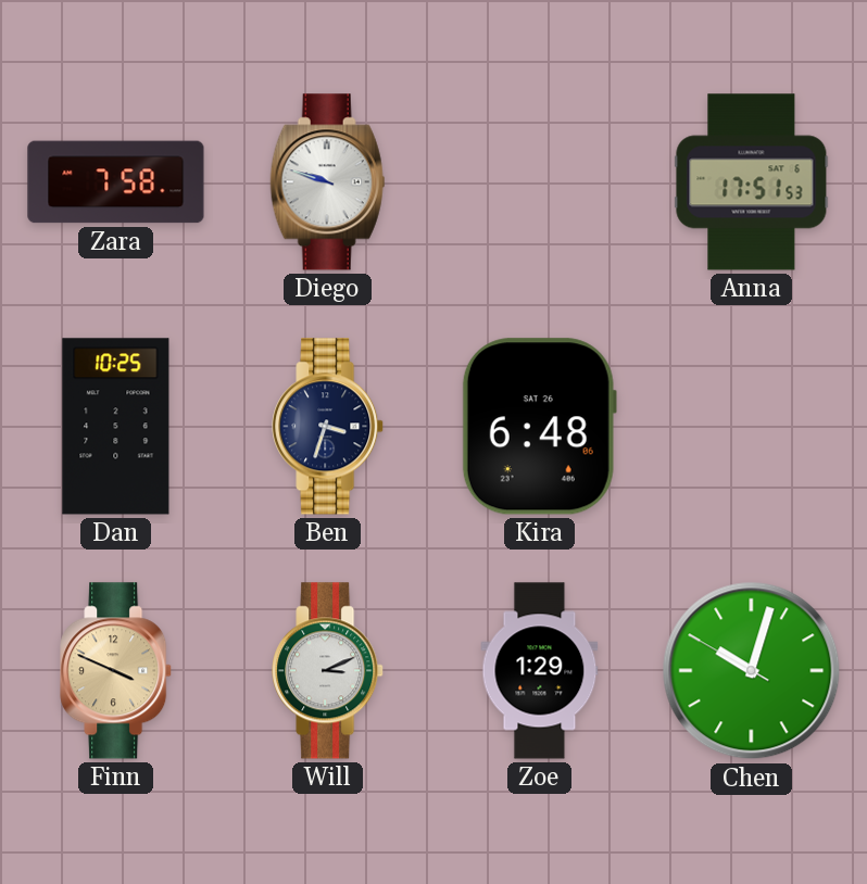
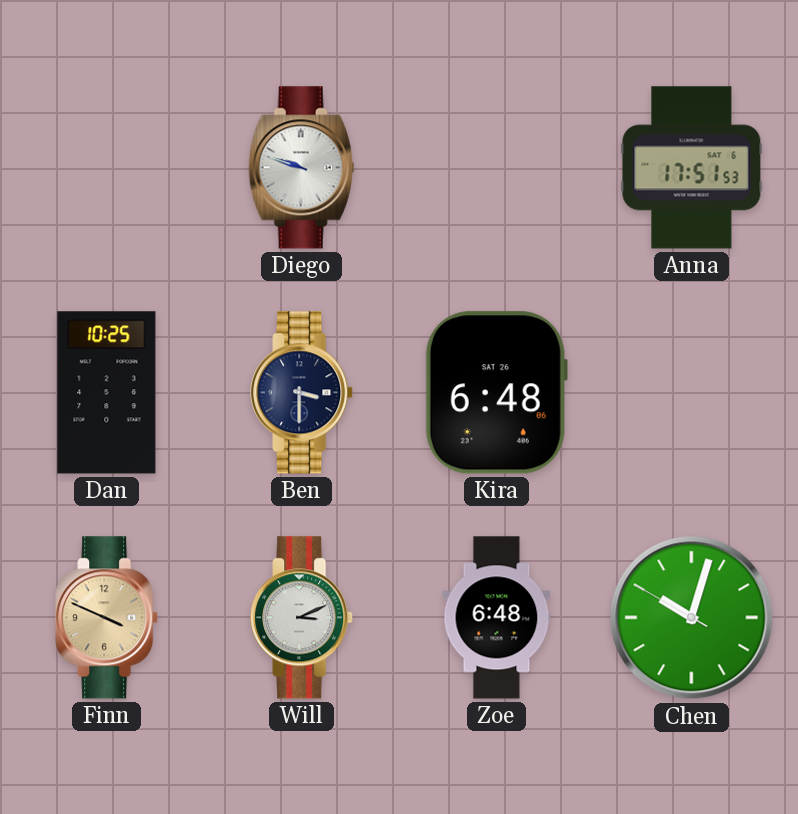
Zara: 7:58 -> none (116, 182)
Ben: 3:33 -> 3:30 (302, 393)
Zoe: 1:29 -> 6:48 (497, 618)
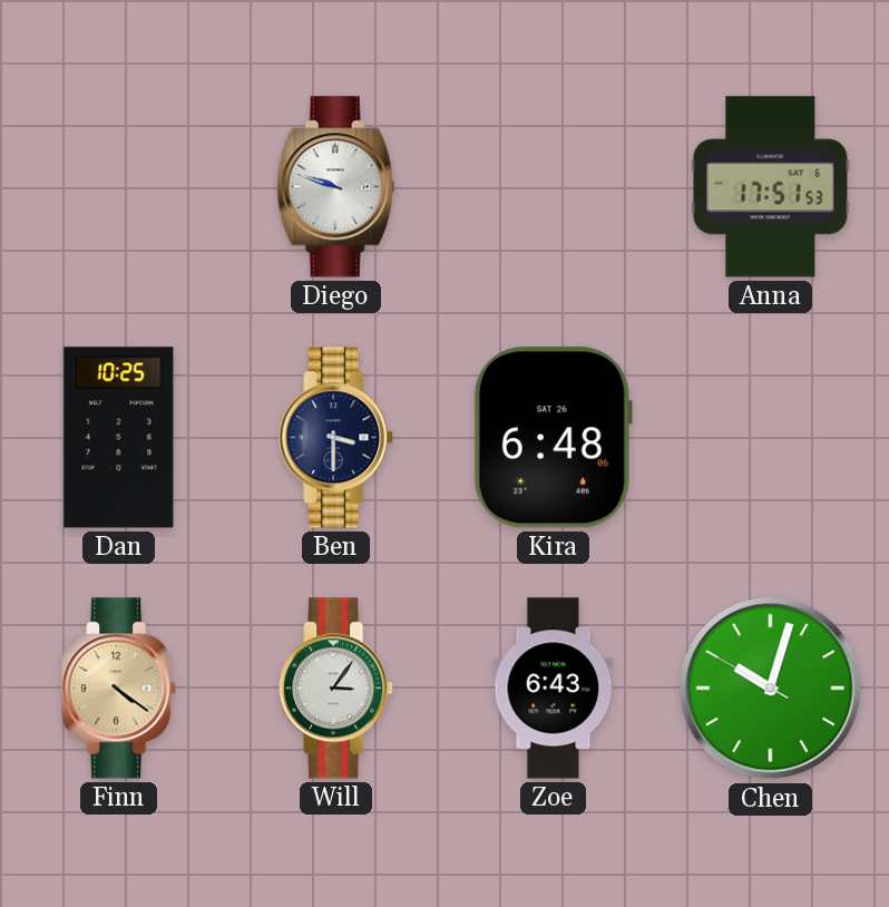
Finn: 3:49 -> 4:21 (119, 689)
Will: 3:11 -> 3:06 (336, 689)
Zoe: 6:48 -> 6:43 (554, 689)
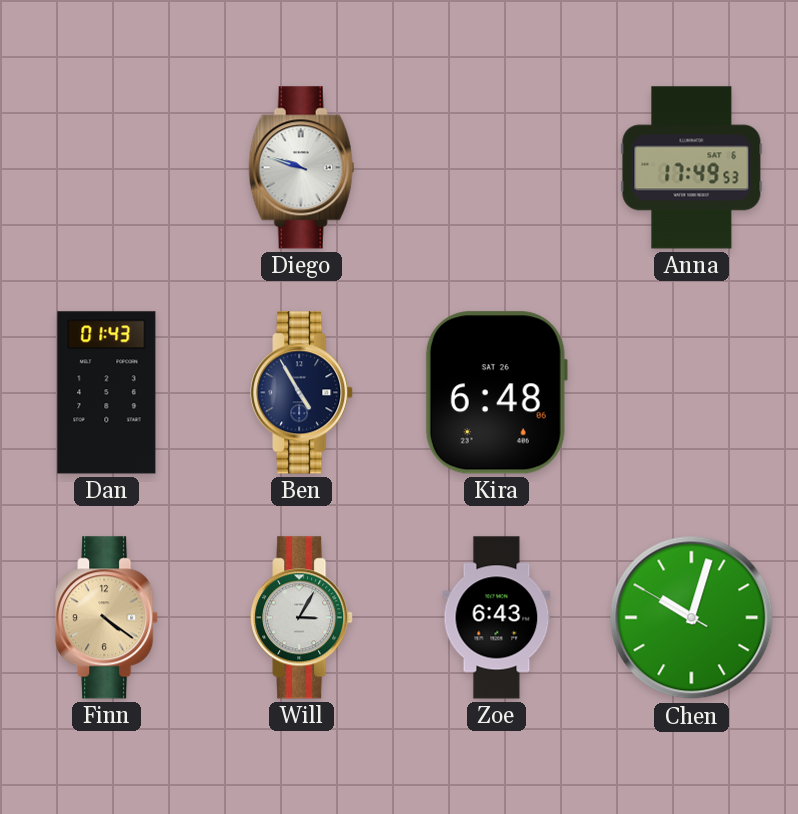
Anna: 17:51 -> 17:49 (692, 168)
Dan: 10:25 -> 01:43 (107, 393)
Ben: 3:30 -> 4:55 (302, 393)
Will: 3:06 -> 3:05 (302, 618)
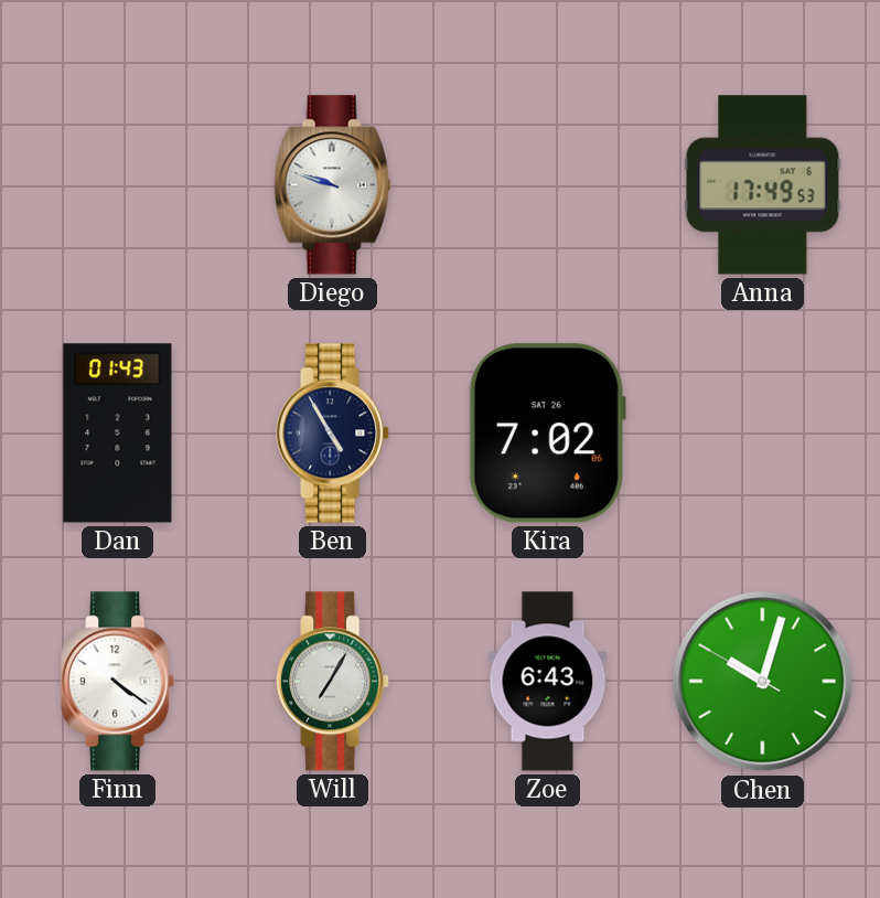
Kira: 6:48 -> 7:02 (547, 434)
Finn dial: champagne -> white (118, 682)
Will: 3:05 -> 7:05 (333, 682)
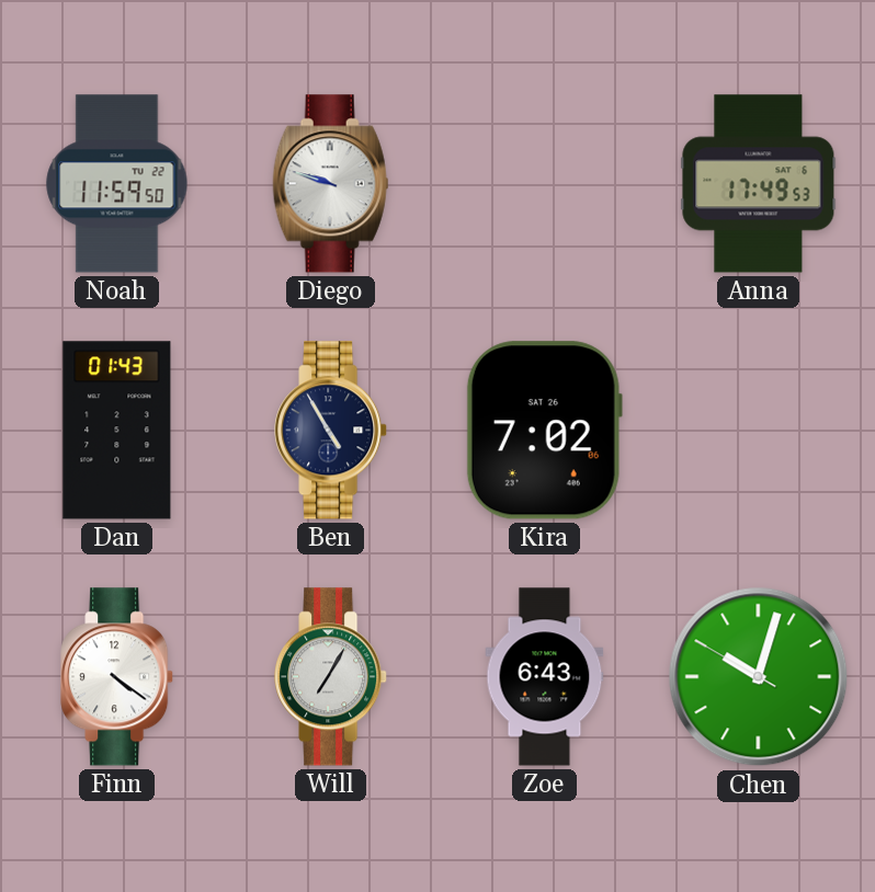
Noah: none -> 11:59 (117, 184)
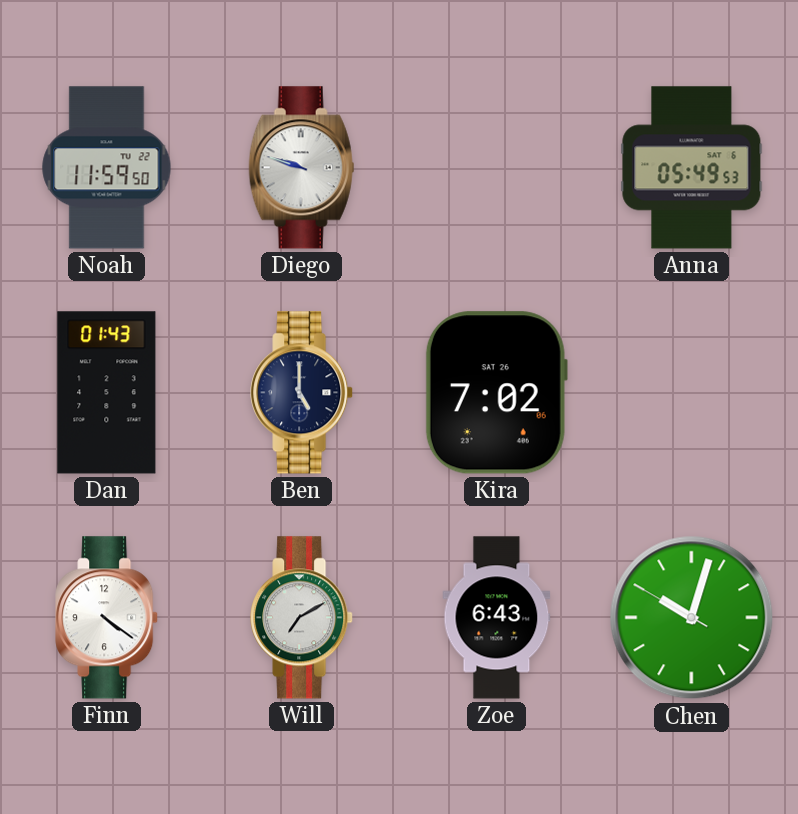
Anna: 17:49 -> 05:49 (692, 168)
Ben: 4:55 -> 5:00 (302, 393)
Will: 7:05 -> 7:10 (302, 618)
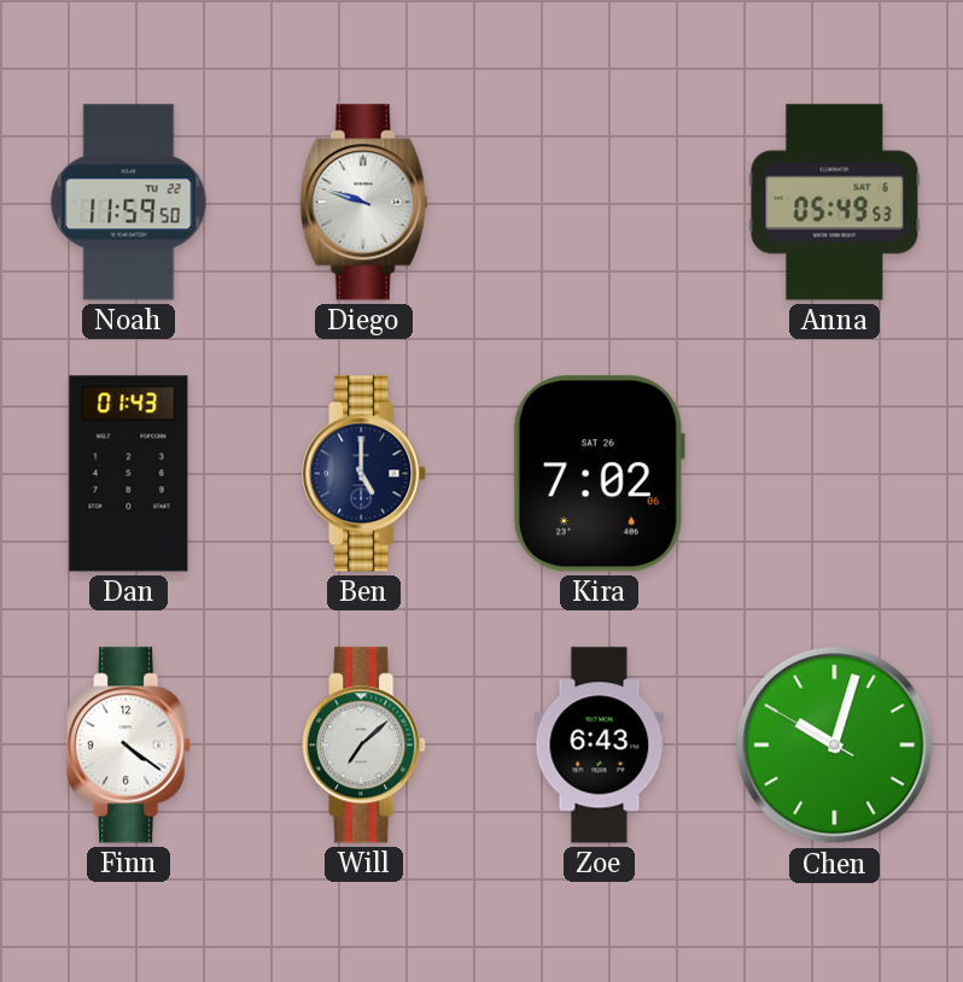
Will: 7:10 -> 7:08 (364, 746)
